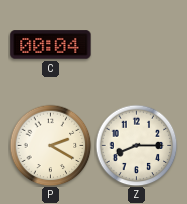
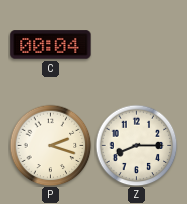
P: 2:20 -> 2:18 (50, 145)
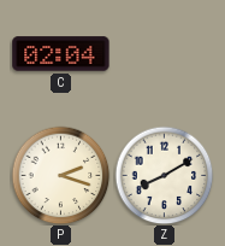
C: 00:04 -> 02:04 (61, 54)
Z: 8:15 -> 8:10 (164, 175)
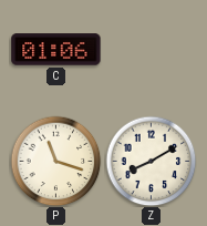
C: 02:04 -> 01:06 (56, 50)
P: 2:18 -> 11:18 (55, 161)
